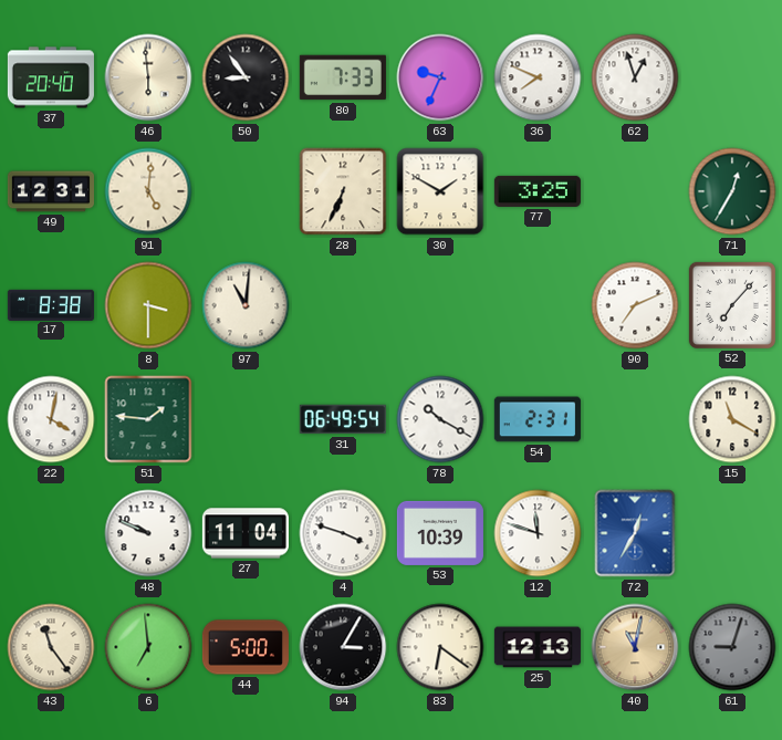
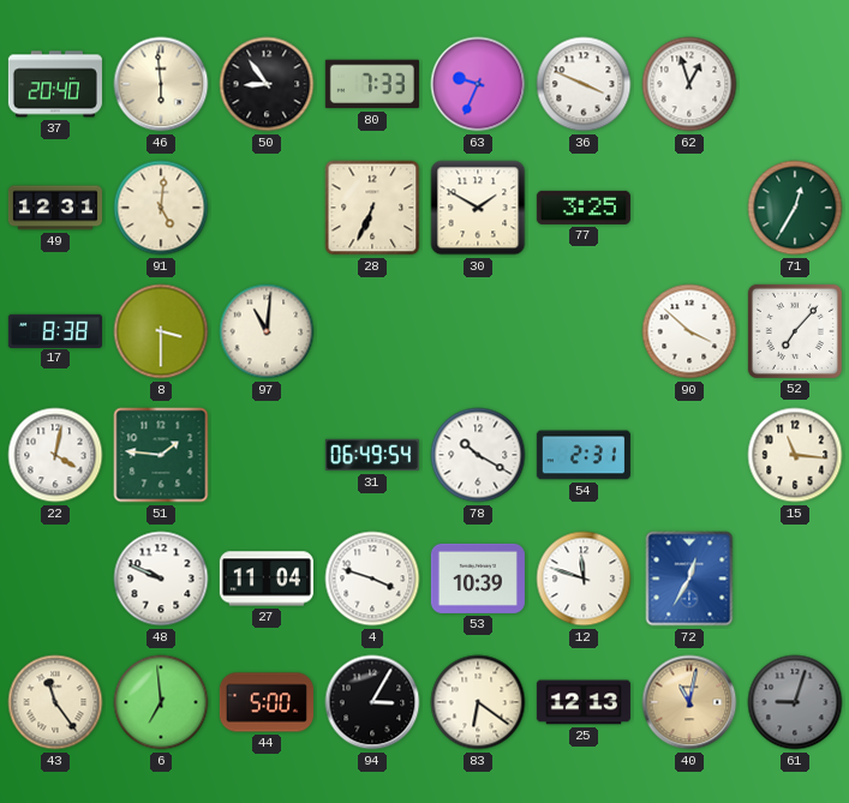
36: 7:49 -> 3:49 (584, 84)
90: 7:11 -> 3:52 (689, 331)
15: 11:20 -> 11:16 (795, 455)
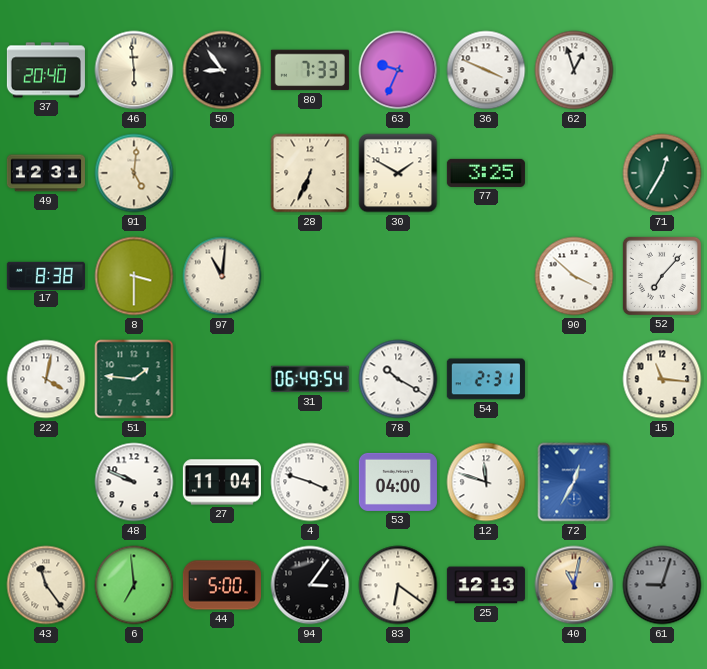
53: 10:39 -> 04:00 (398, 482)
94: 3:05 -> 3:06 (310, 585)
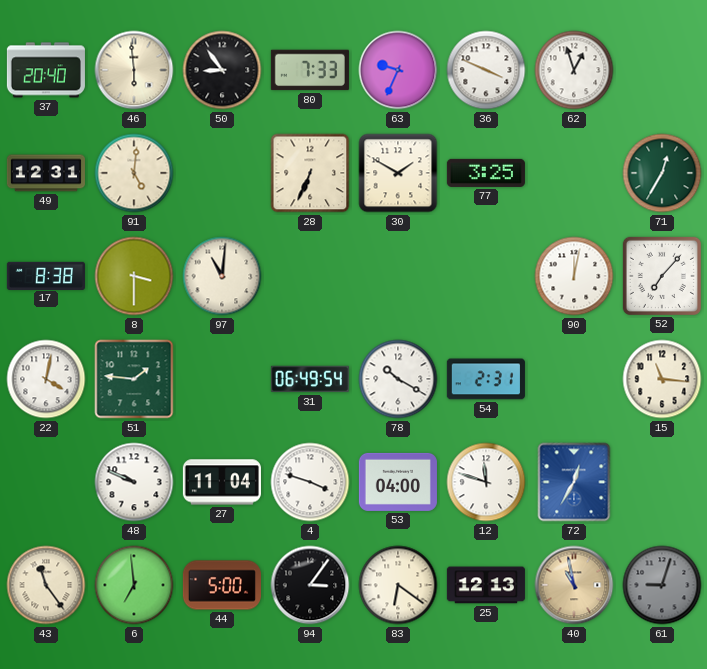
90: 3:52 -> 12:02 (574, 276)
40: 11:02 -> 10:58 (574, 585)
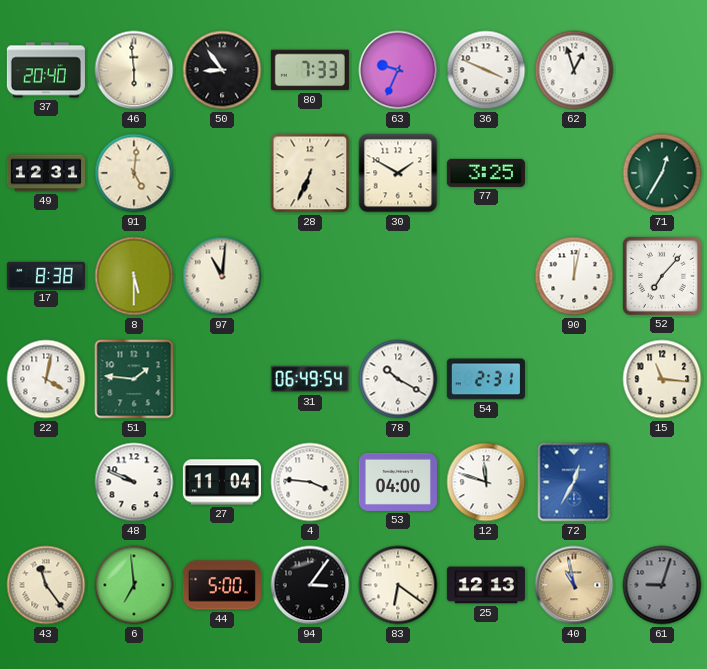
8: 3:30 -> 5:30 (134, 276)
4: 3:48 -> 3:46 (310, 482)
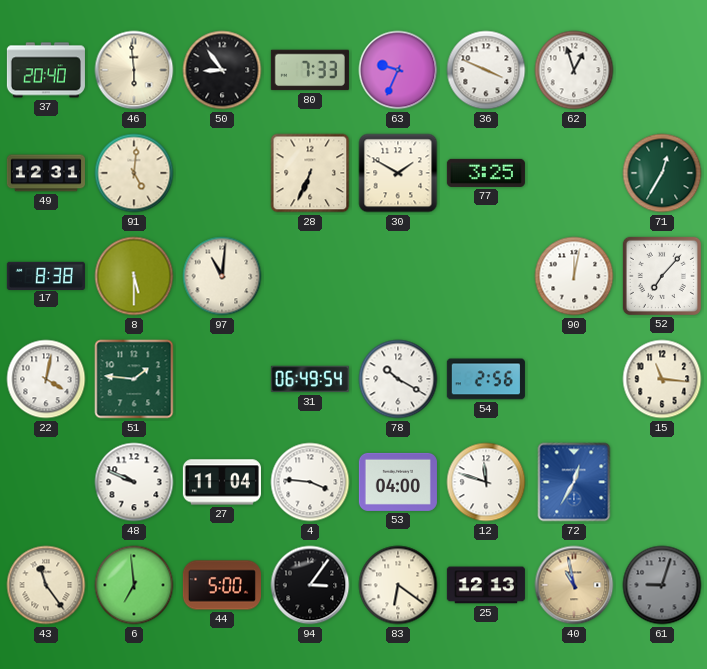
54: 2:31 -> 2:56 (486, 379)
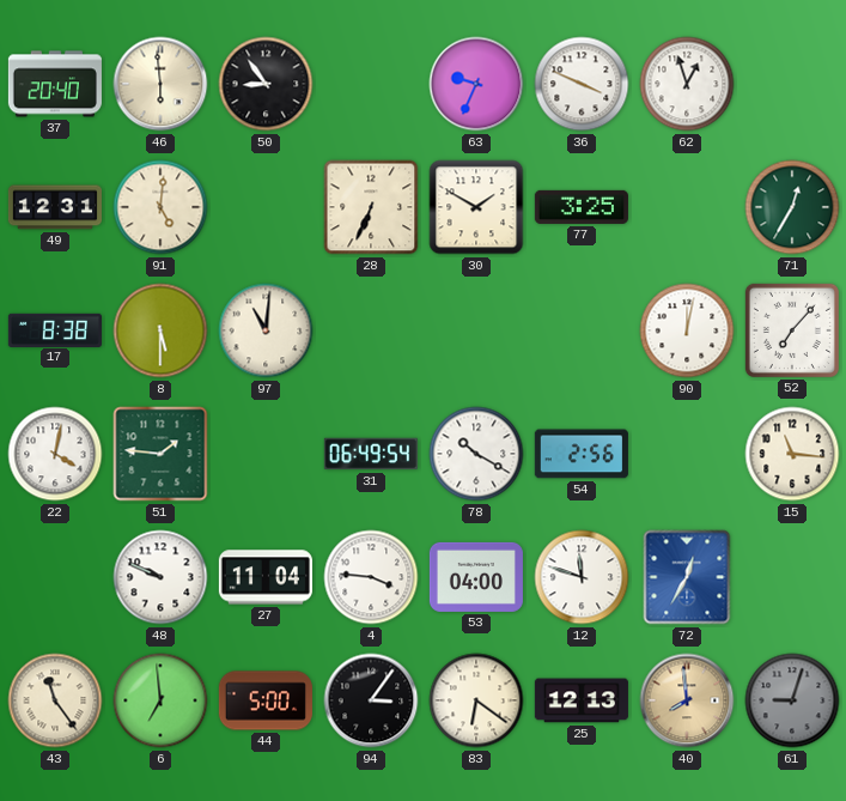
80: 7:33 -> none (310, 70)
40: 10:58 -> 7:59 (687, 700)
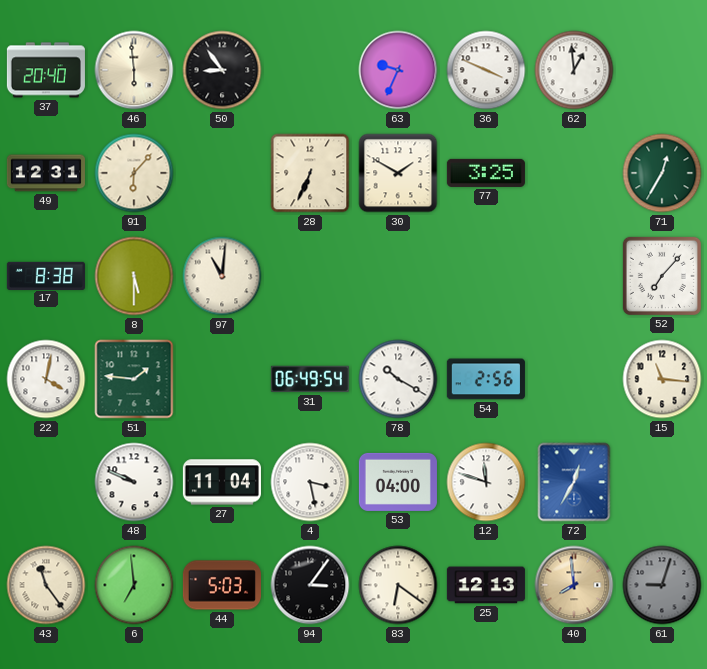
62: 12:57 -> 12:59 (574, 70)
91: 5:01 -> 6:07 (134, 173)
90: 12:02 -> none (687, 330)
4: 3:46 -> 3:28 (310, 482)
44: 5:00 -> 5:03 (222, 585)
